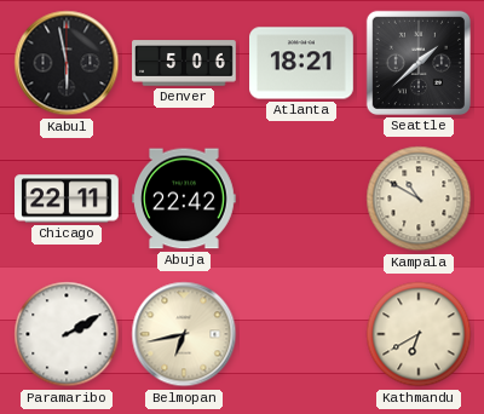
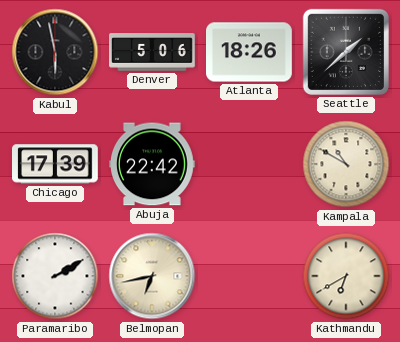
Atlanta: 18:21 -> 18:26 (250, 52)
Chicago: 22:11 -> 17:39 (56, 164)
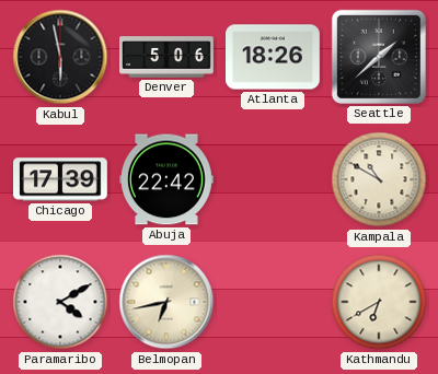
Paramaribo: 2:10 -> 4:10 (60, 302)
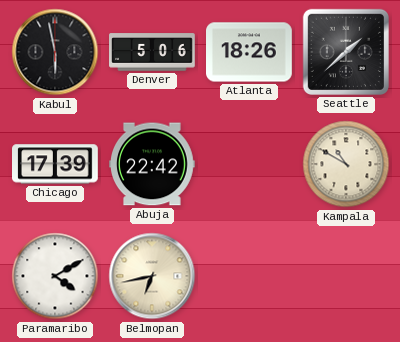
Kathmandu: 6:40 -> none (379, 302)
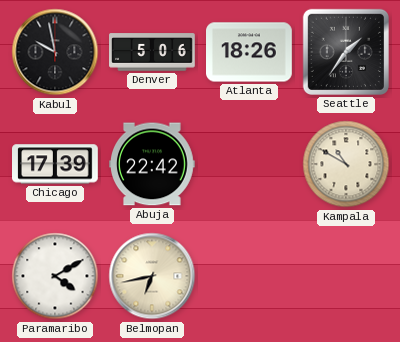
Kabul: 5:58 -> 9:58 (55, 52)
Seattle: 1:38 -> 1:36 (346, 52)
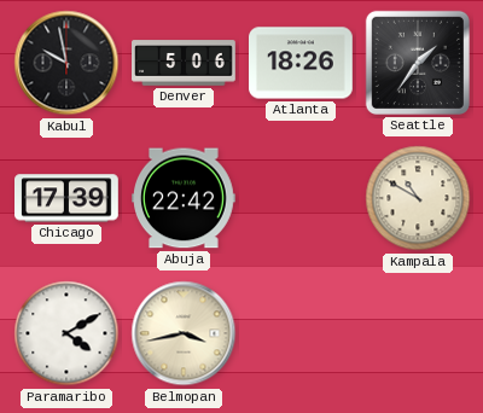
Belmopan: 6:43 -> 3:43 (184, 333)
